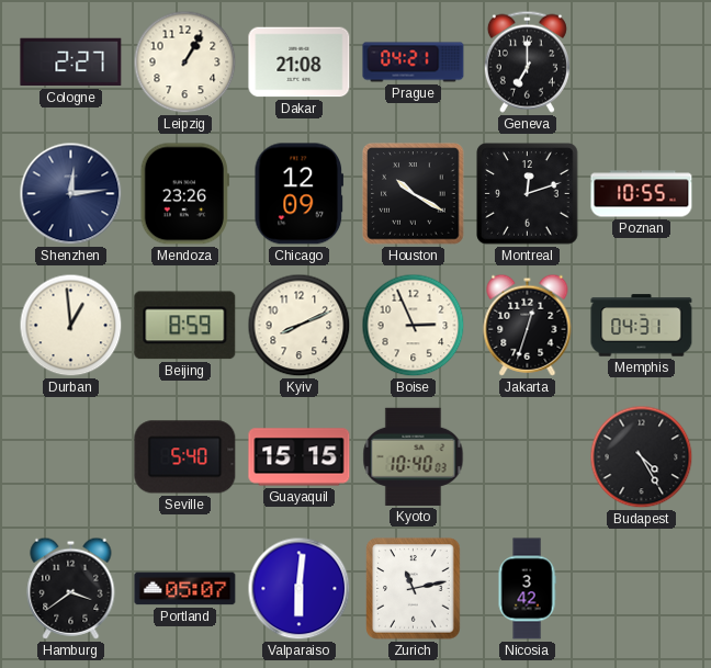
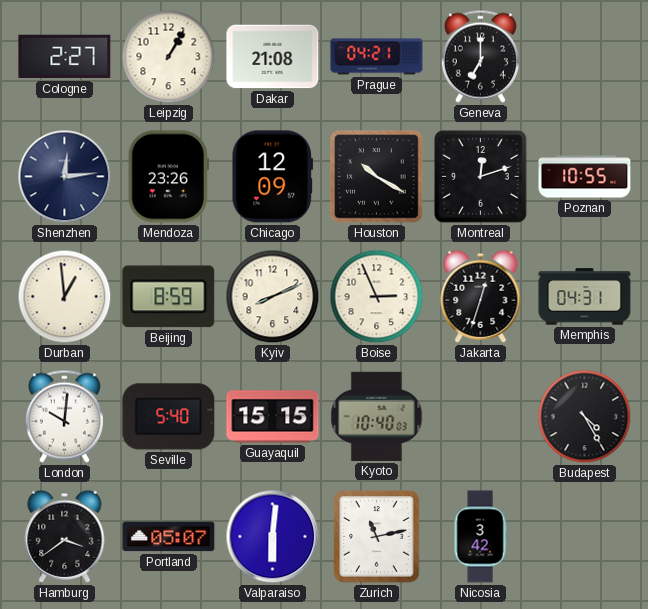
London: none -> 10:01 (64, 416)
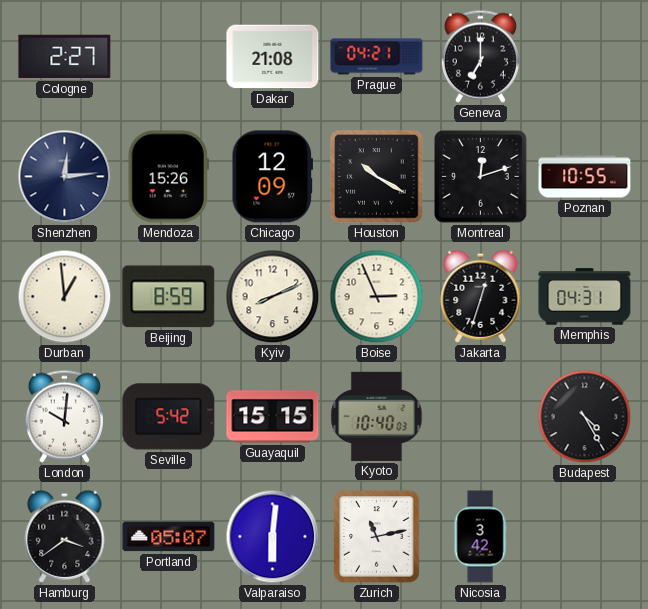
Leipzig: 1:05 -> none (169, 57)
Mendoza: 23:26 -> 15:26 (168, 177)
Seville: 5:40 -> 5:42 (169, 417)
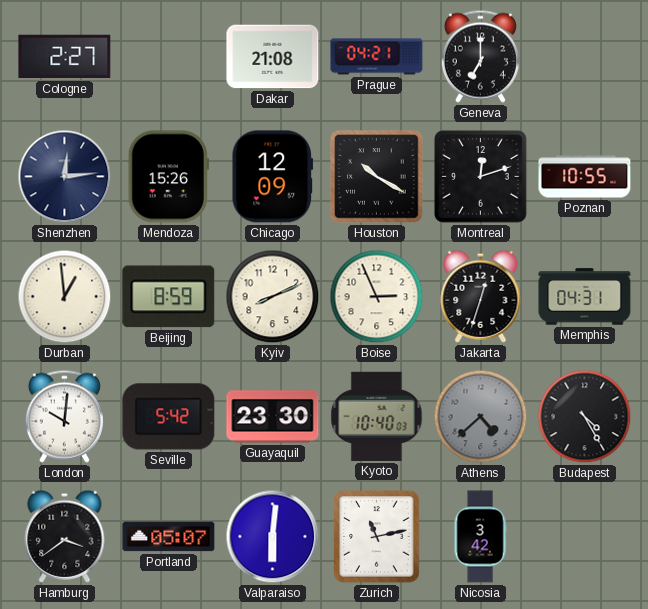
Guayaquil: 15:15 -> 23:30 (273, 417)
Athens: none -> 4:38 (481, 417)
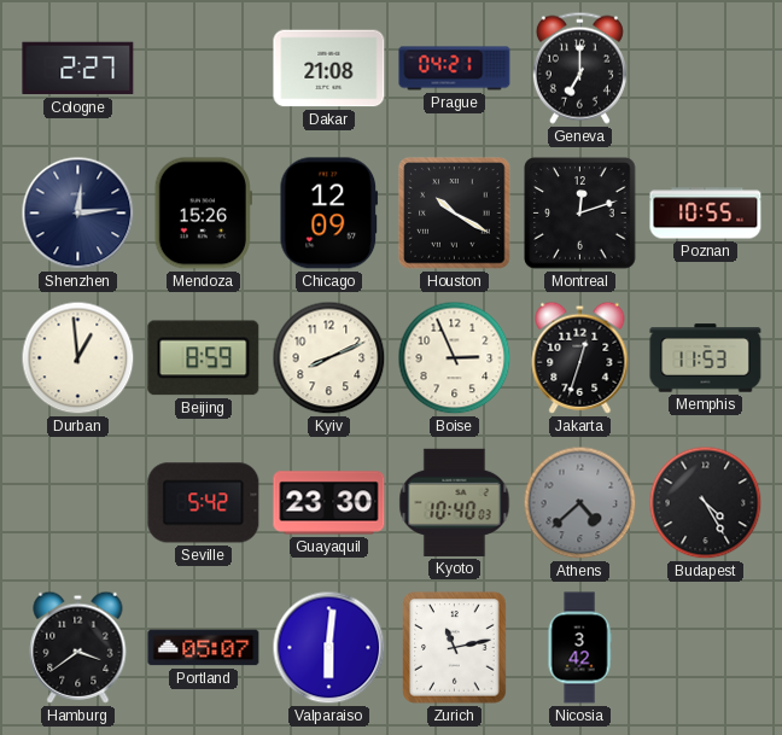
Memphis: 04:31 -> 11:53 (706, 358)
London: 10:01 -> none (64, 416)
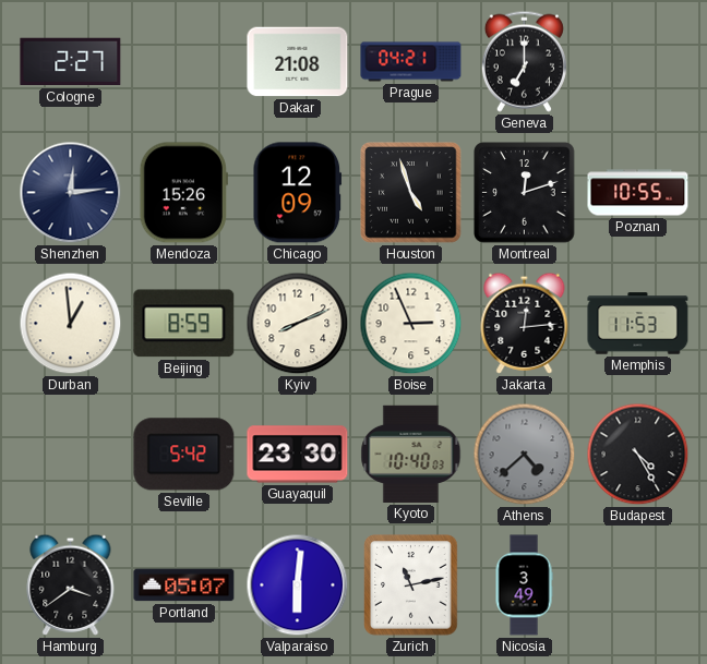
Houston: 10:20 -> 4:57 (411, 193)
Jakarta: 12:33 -> 12:14 (525, 323)
Nicosia: 3:42 -> 3:49 (524, 585)
